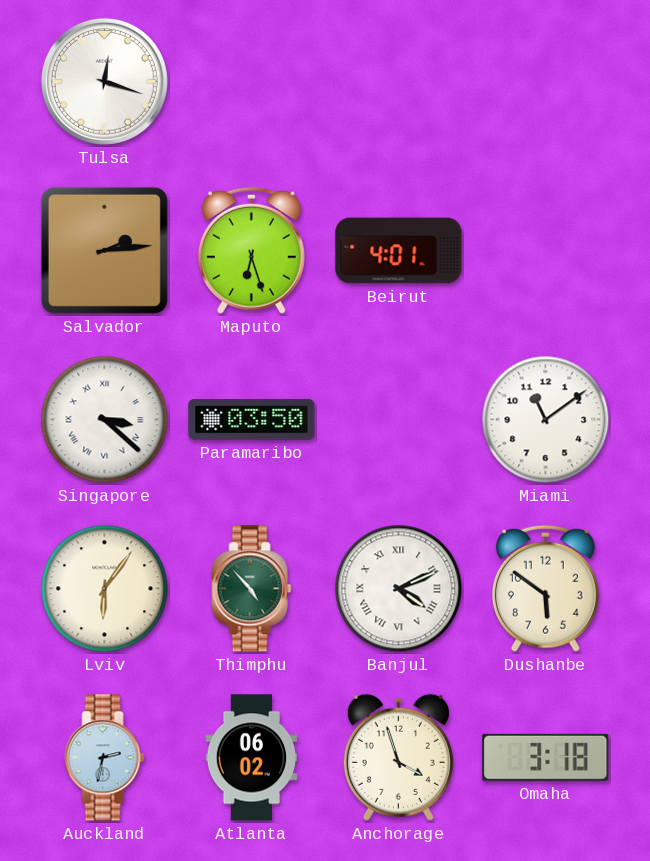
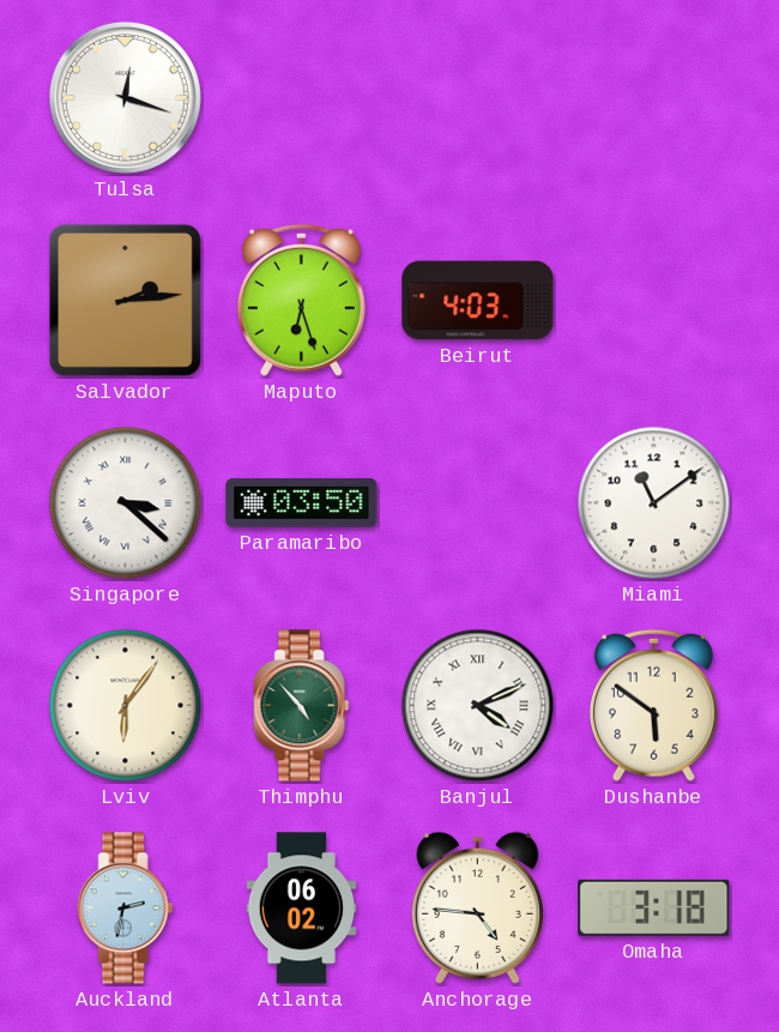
Beirut: 4:01 -> 4:03 (478, 301)
Anchorage: 3:57 -> 4:46 (477, 907)
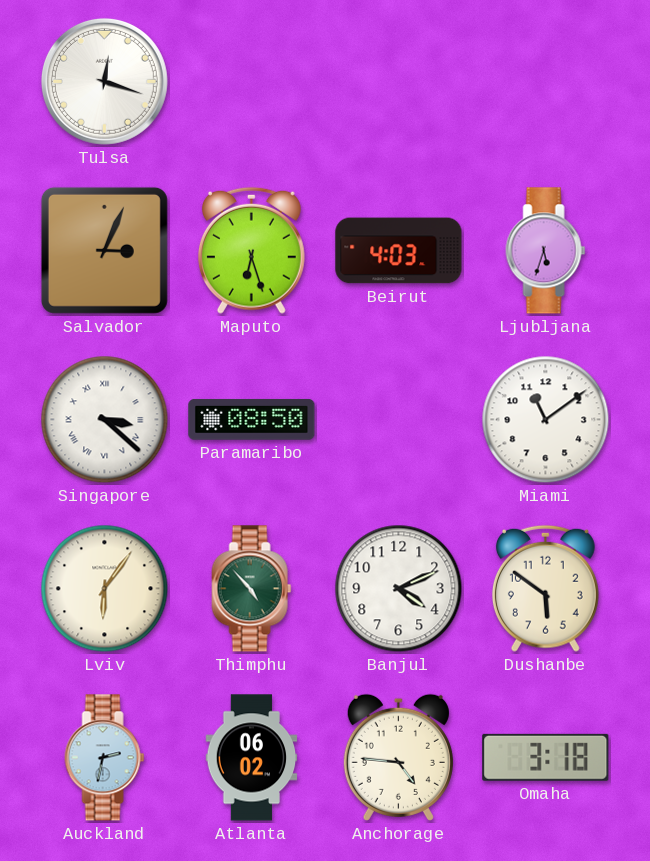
Salvador: 2:14 -> 3:04 (104, 250)
Ljubljana: none -> 5:33 (546, 251)
Paramaribo: 03:50 -> 08:50 (252, 420)
Banjul numerals: Roman -> Arabic (399, 589)
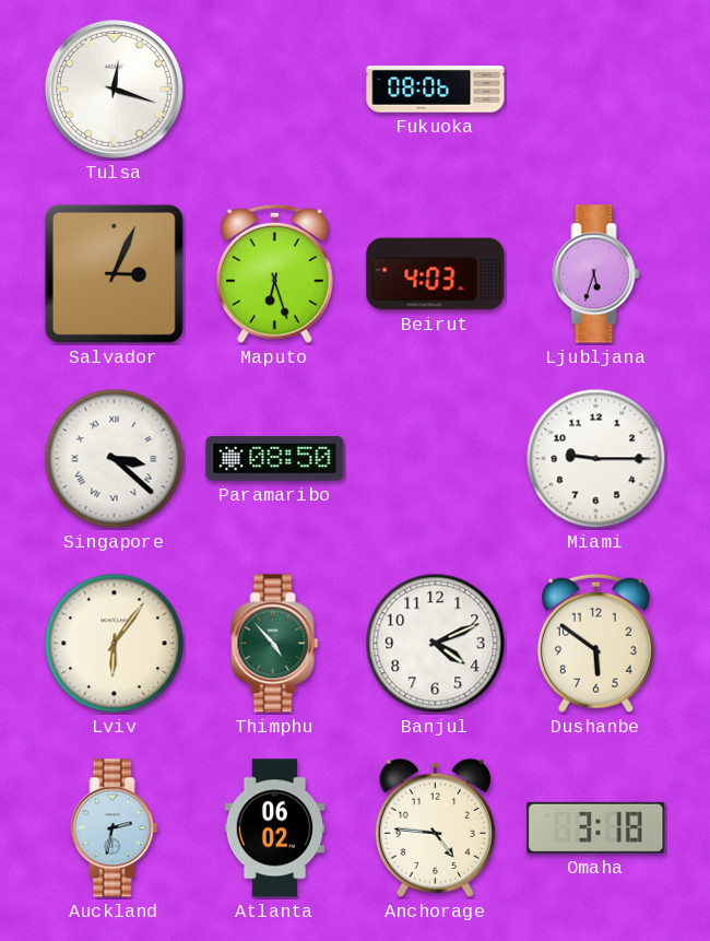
Fukuoka: none -> 08:06 (436, 90)
Miami: 11:09 -> 9:15 (596, 459)
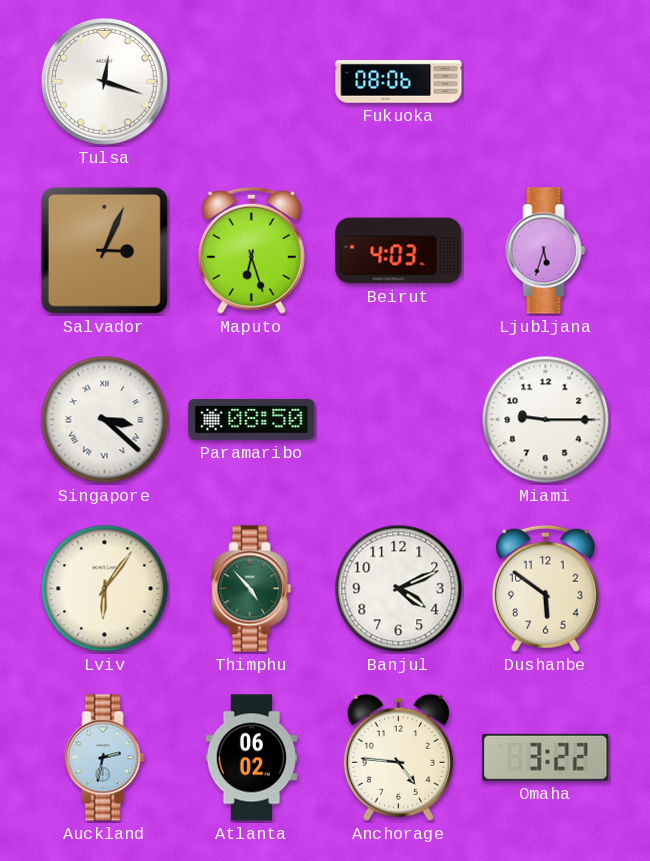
Omaha: 3:18 -> 3:22 (546, 757)
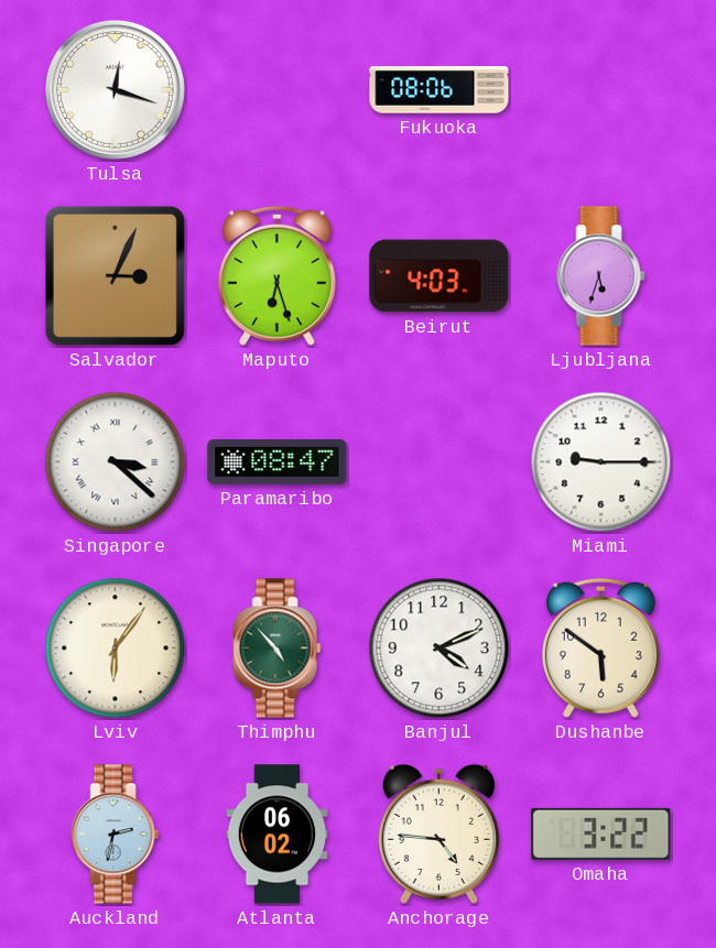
Paramaribo: 08:50 -> 08:47 (278, 462)
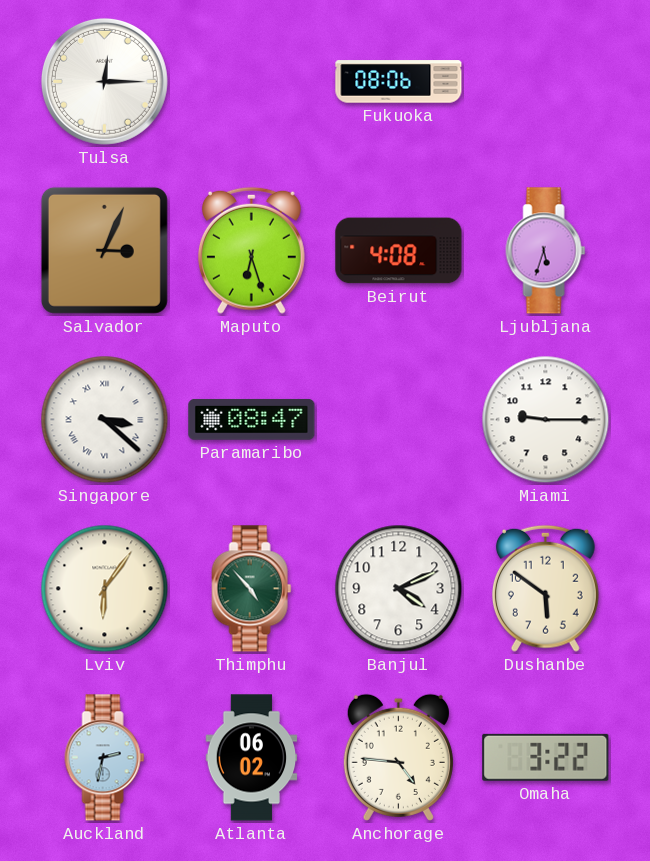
Tulsa: 12:18 -> 12:15 (104, 81)
Beirut: 4:03 -> 4:08 (399, 251)
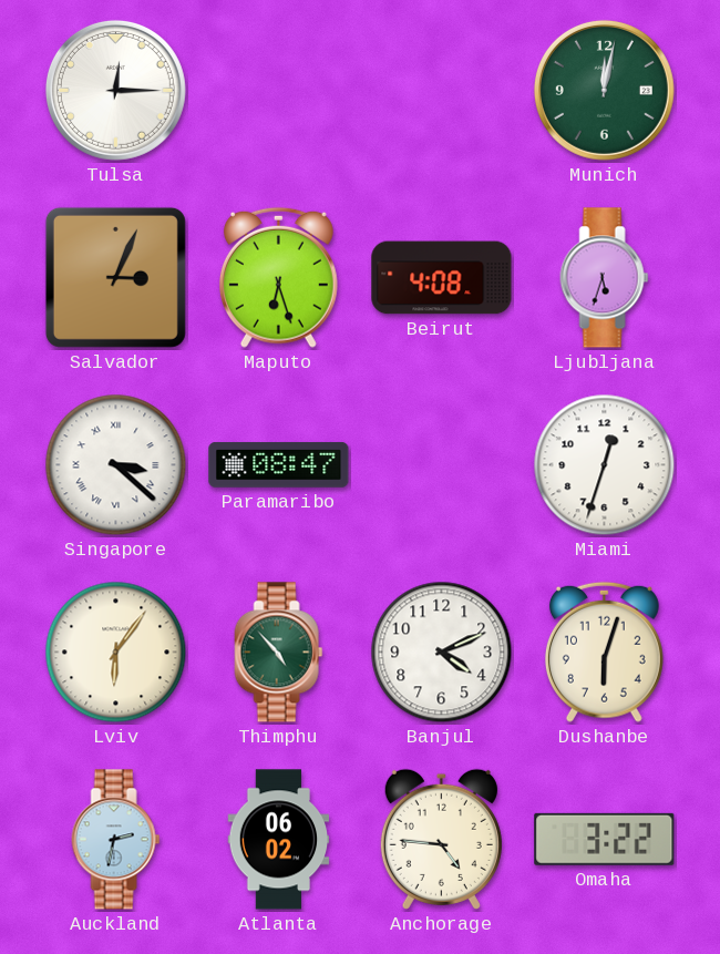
Fukuoka: 08:06 -> none (399, 82)
Munich: none -> 12:02 (604, 90)
Miami: 9:15 -> 12:33 (605, 465)
Dushanbe: 5:51 -> 6:03 (604, 652)
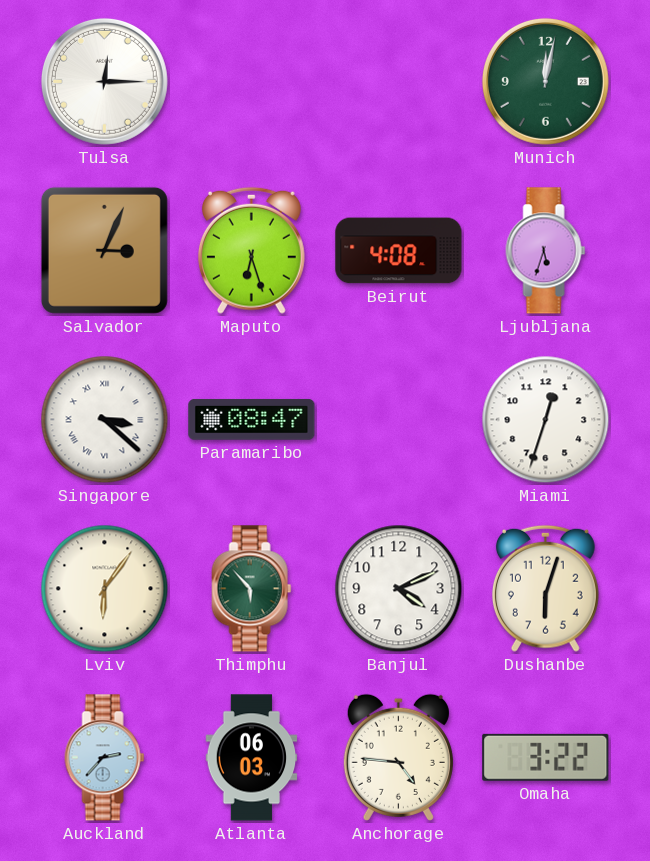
Thimphu: 4:53 -> 5:53 (252, 589)
Auckland: 2:32 -> 2:37 (105, 758)
Atlanta: 06:02 -> 06:03 (252, 758)
